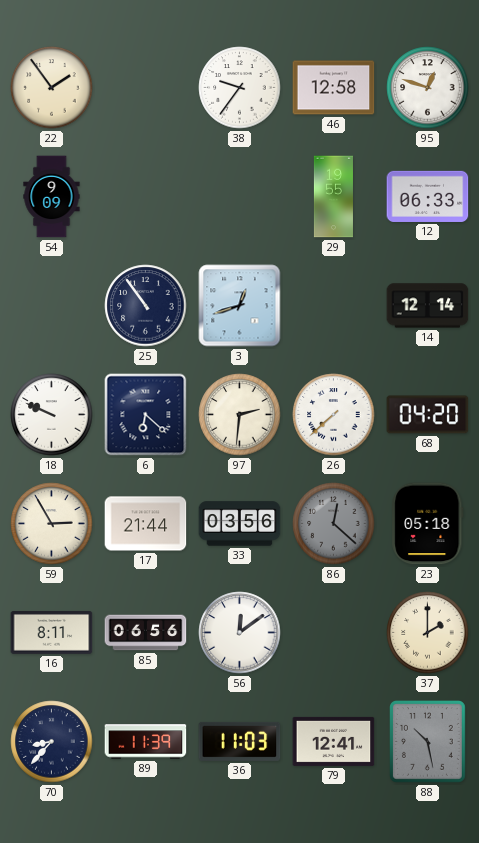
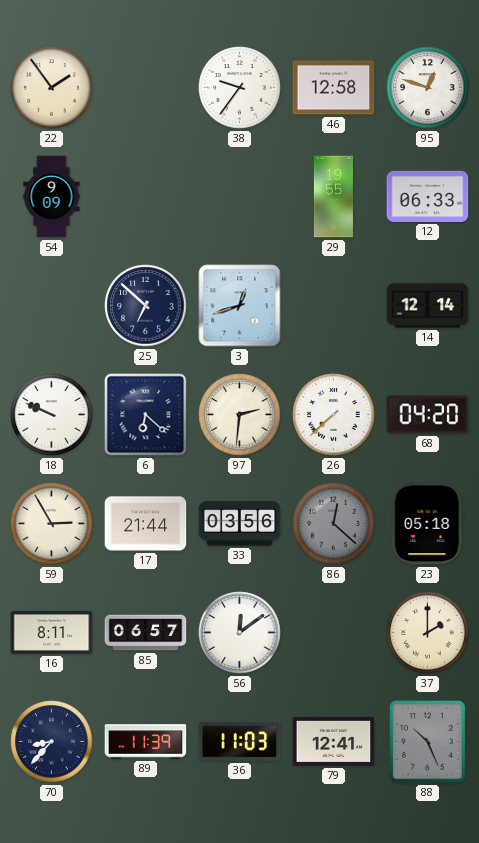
25: 10:54 -> 6:52 (146, 306)
85: 06:56 -> 06:57 (146, 633)
88: 10:28 -> 10:26 (428, 742)
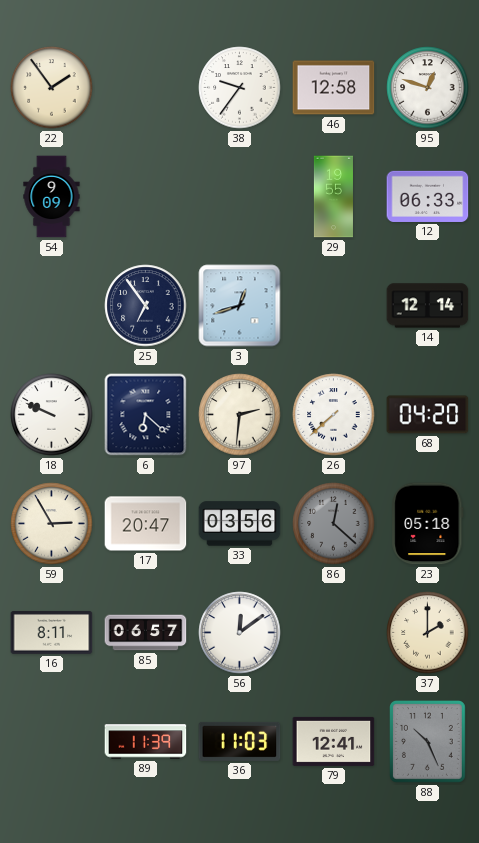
25: 6:52 -> 6:54 (146, 306)
17: 21:44 -> 20:47 (146, 524)
70: 8:37 -> none (52, 742)
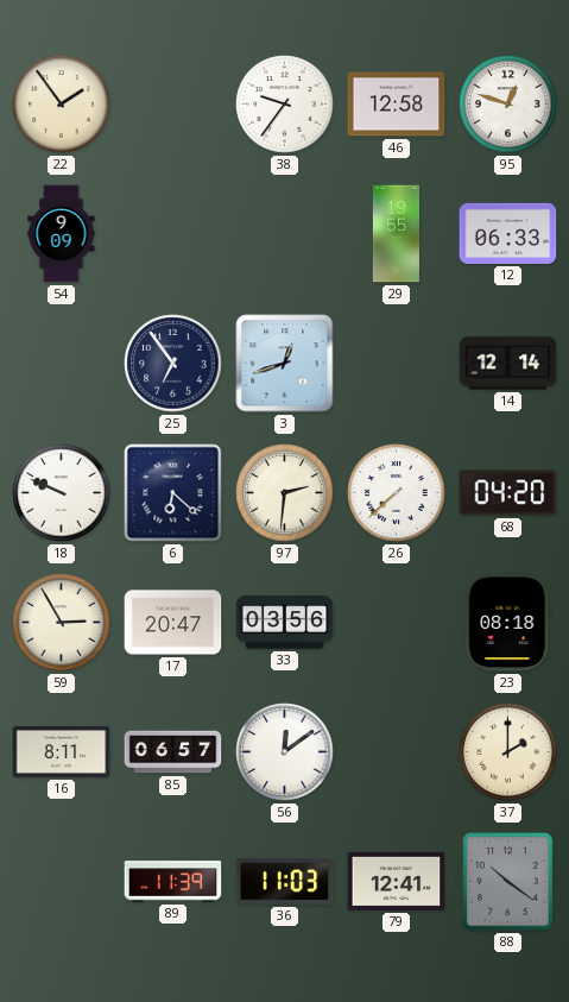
86: 12:22 -> none (334, 524)
23: 05:18 -> 08:18 (508, 623)
88: 10:26 -> 10:21 (508, 882)
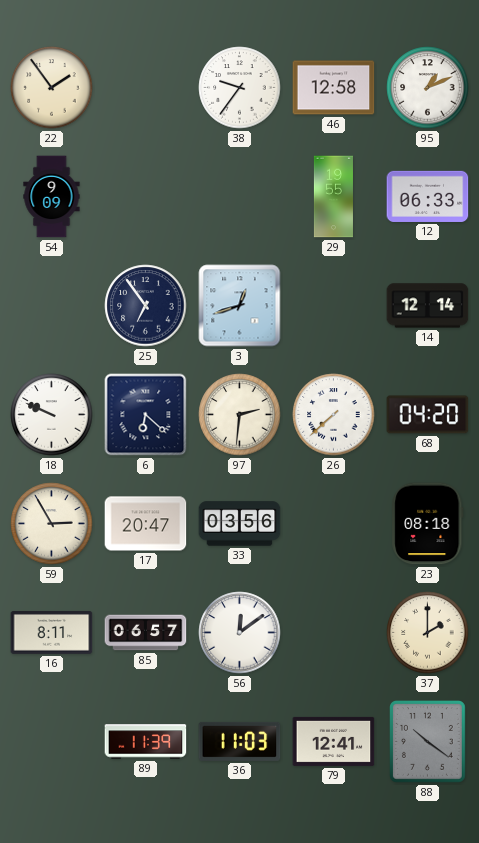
95: 12:48 -> 1:11 (428, 88)
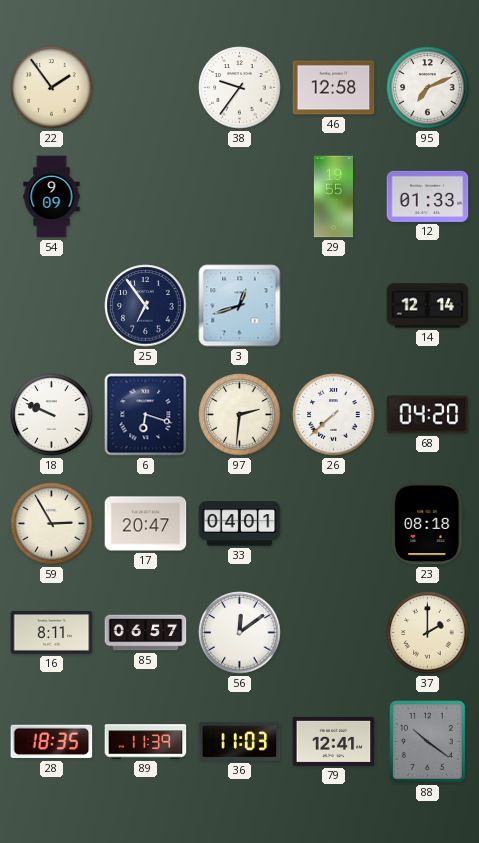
95: 1:11 -> 7:11 (428, 88)
12: 06:33 -> 01:33 (428, 196)
6: 6:22 -> 6:18 (146, 415)
33: 03:56 -> 04:01 (240, 524)
28: none -> 18:35 (52, 742)
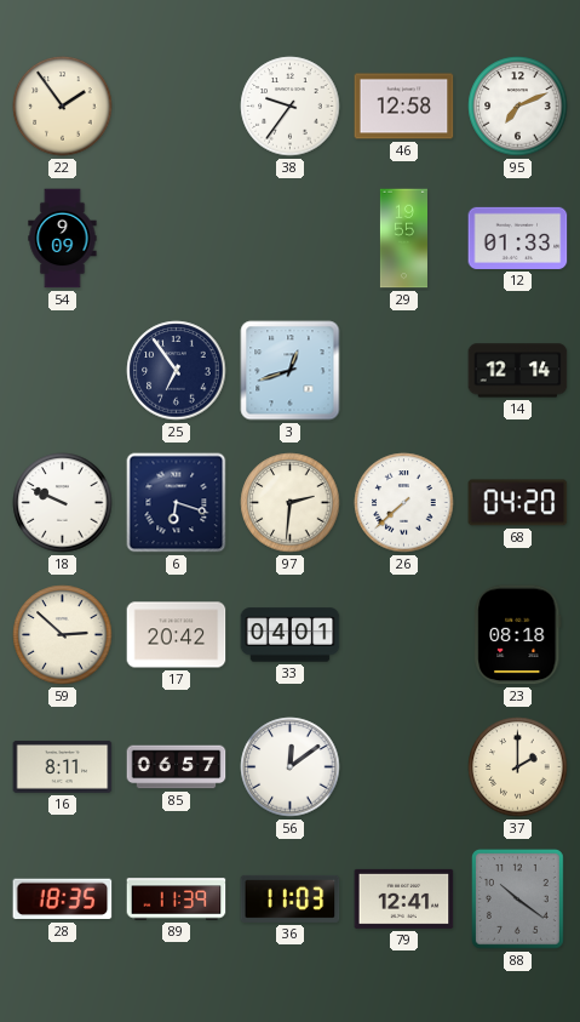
59: 2:55 -> 2:52 (63, 635)
17: 20:47 -> 20:42 (177, 635)
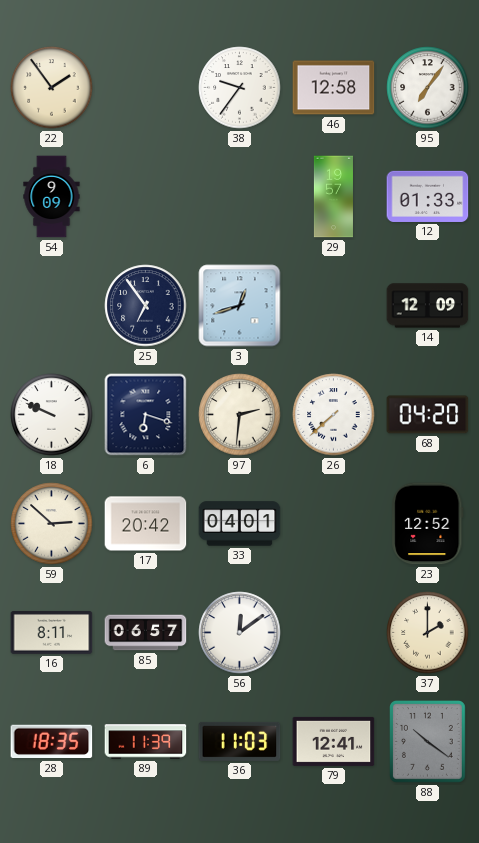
95: 7:11 -> 7:06 (428, 88)
29: 19:55 -> 19:57 (333, 197)
14: 12:14 -> 12:09 (428, 306)
23: 08:18 -> 12:52 (428, 524)
